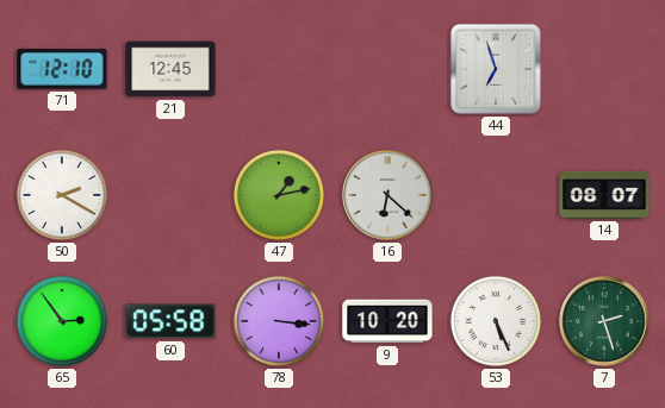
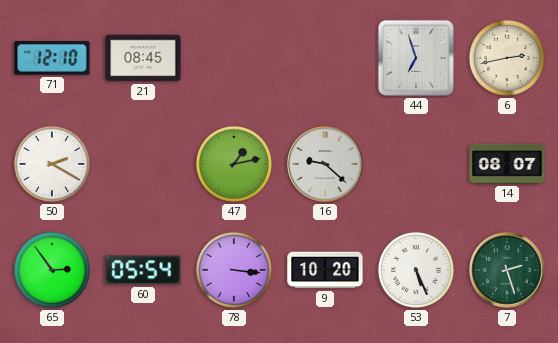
21: 12:45 -> 08:45 (143, 58)
6: none -> 2:43 (507, 58)
16: 6:22 -> 9:22 (325, 164)
60: 05:58 -> 05:54 (143, 270)
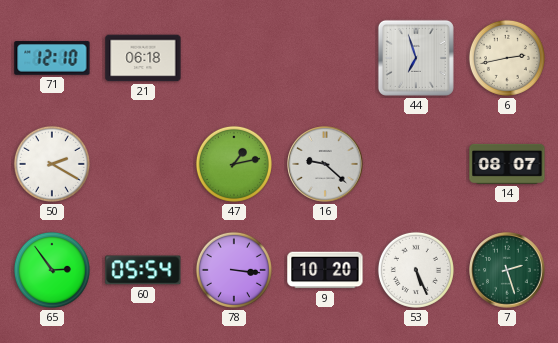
21: 08:45 -> 06:18 (143, 58)
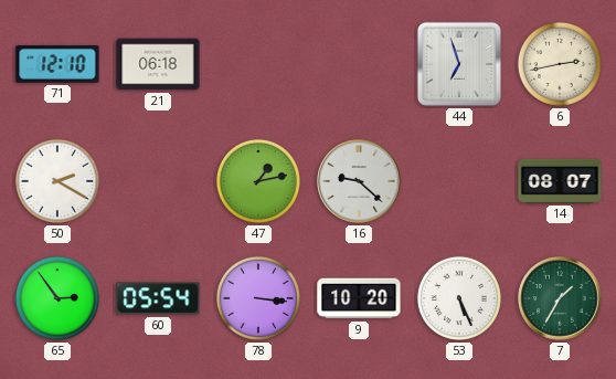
7: 2:27 -> 1:35 (560, 298)
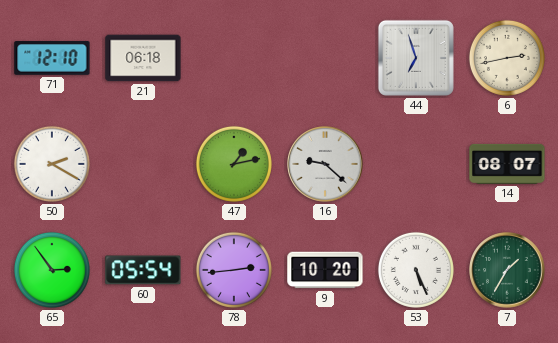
78: 3:16 -> 2:44 (234, 270)
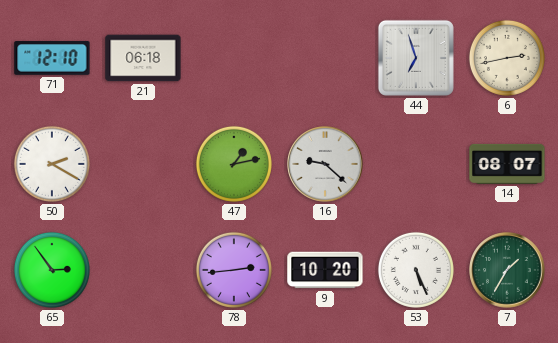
60: 05:54 -> none (143, 270)
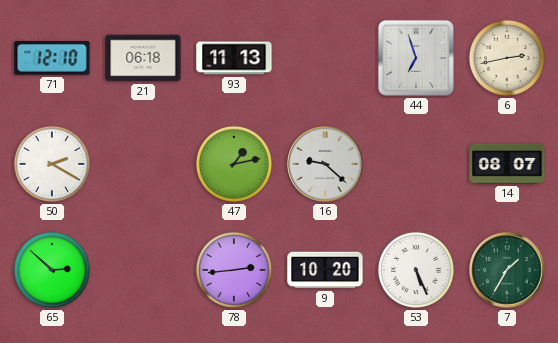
93: none -> 11:13 (234, 58)
65: 2:54 -> 2:52 (52, 270)
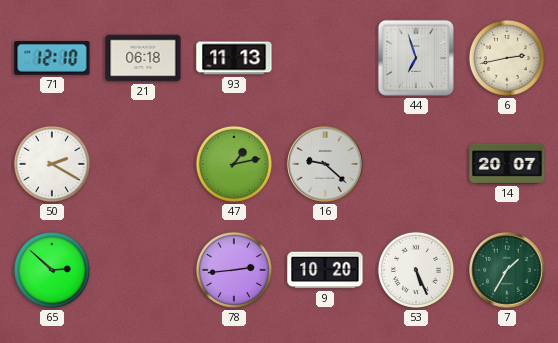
14: 08:07 -> 20:07 (507, 164)
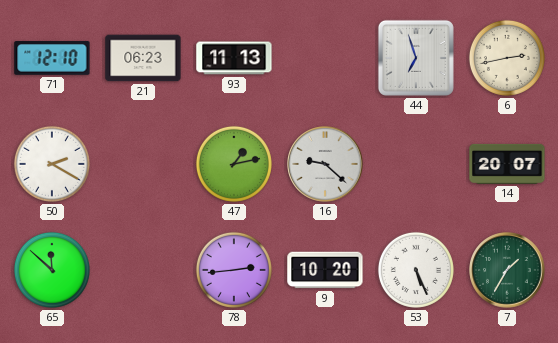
21: 06:18 -> 06:23 (143, 58)
65: 2:52 -> 11:52 (52, 270)
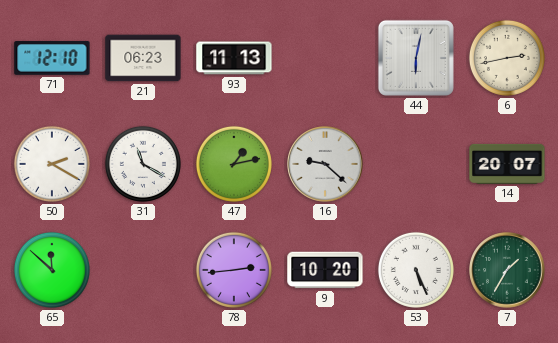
44: 6:57 -> 6:02 (416, 58)
31: none -> 11:20 (143, 164)
